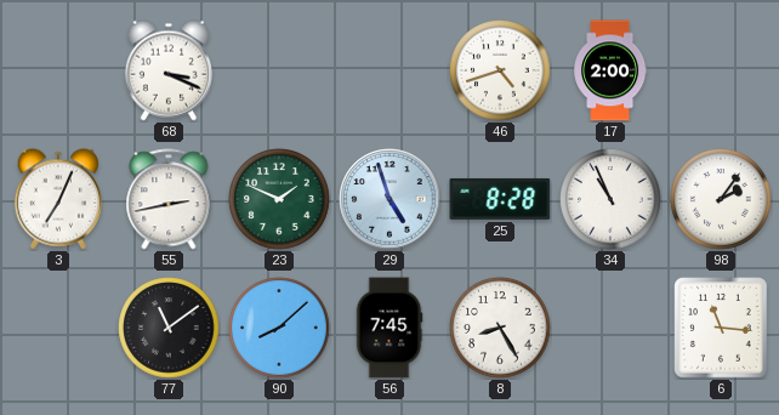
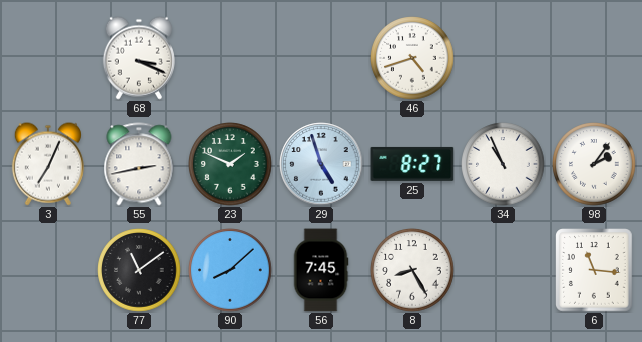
17: 2:00 -> none (610, 70)
25: 8:28 -> 8:27 (412, 164)
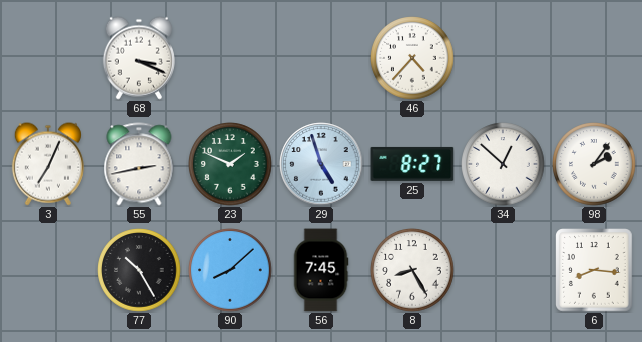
46: 4:42 -> 4:37 (412, 58)
34: 10:56 -> 12:52 (503, 164)
77: 11:09 -> 10:25 (139, 270)
6: 11:16 -> 8:16 (594, 270)
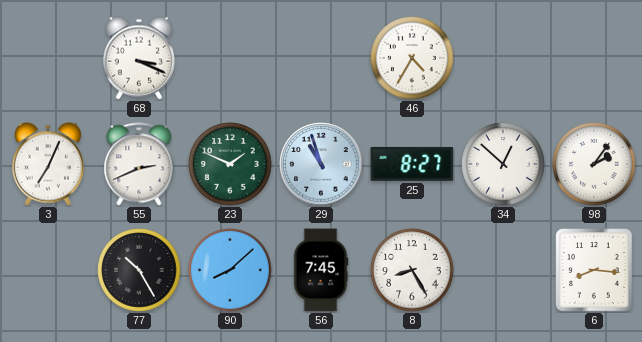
46: 4:37 -> 4:35 (412, 58)
55: 2:43 -> 2:41 (139, 164)
29: 4:57 -> 10:57 (321, 164)
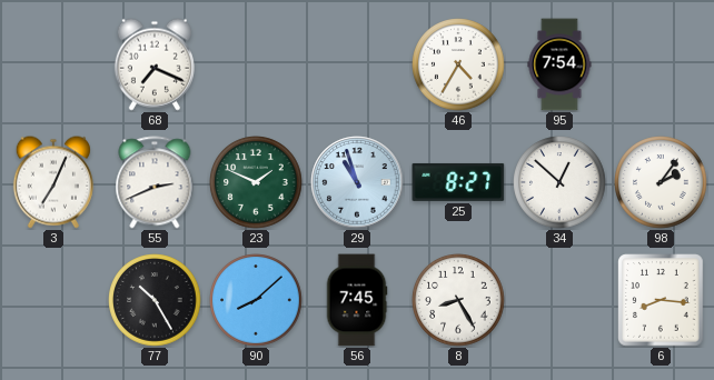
68: 3:19 -> 7:19 (155, 64)
95: none -> 7:54 (559, 64)
